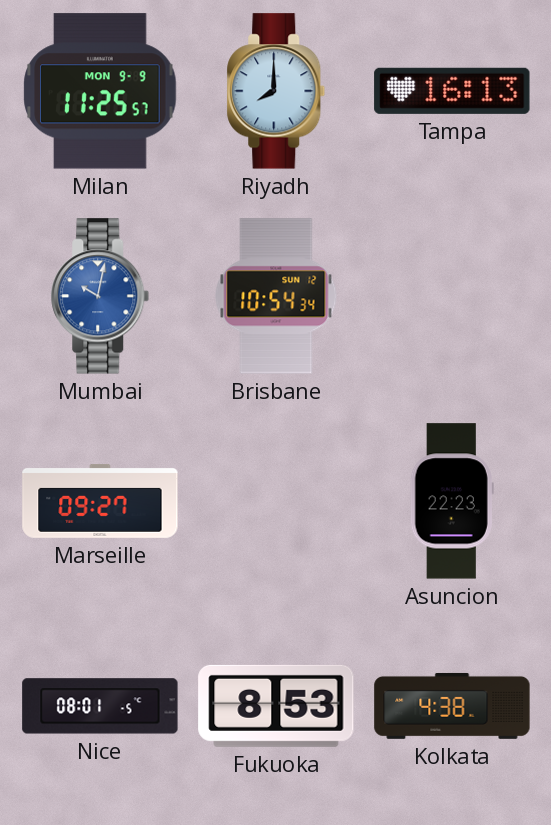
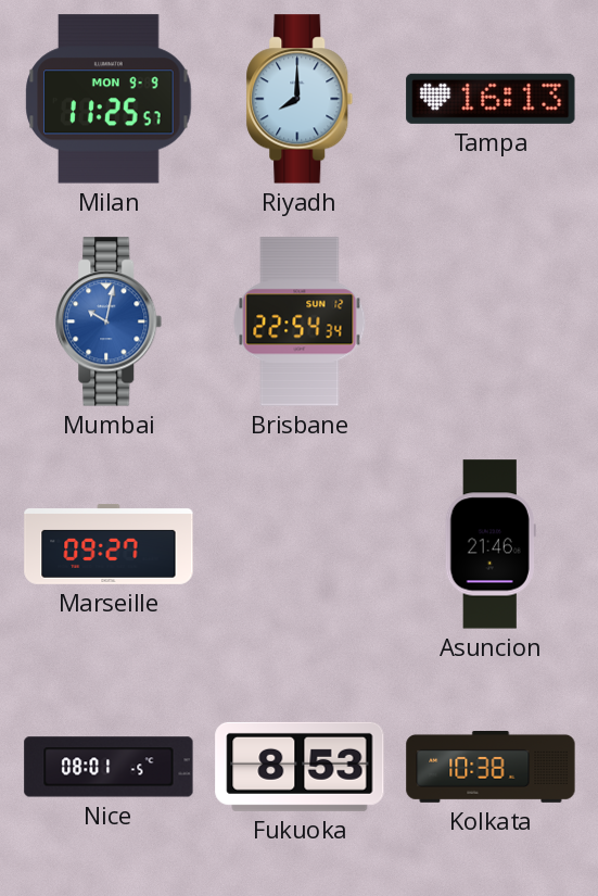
Brisbane: 10:54 -> 22:54 (300, 321)
Asuncion: 22:23 -> 21:46 (491, 544)
Kolkata: 4:38 -> 10:38 (491, 767)
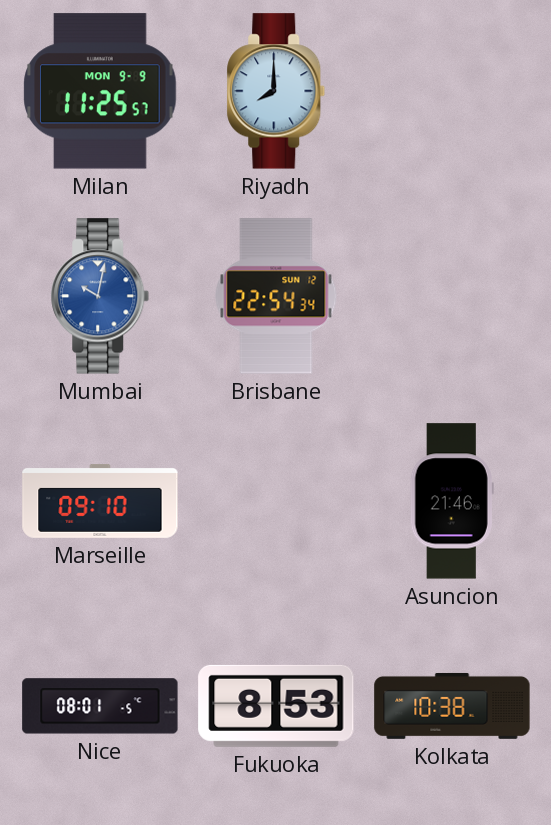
Tampa: 16:13 -> none (491, 99)
Marseille: 09:27 -> 09:10 (100, 501)
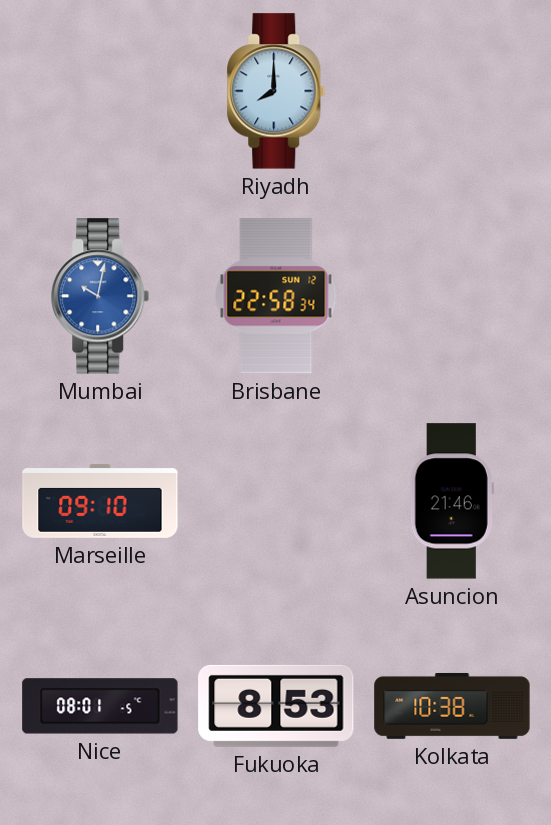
Milan: 11:25 -> none (100, 91)
Brisbane: 22:54 -> 22:58 (276, 296)
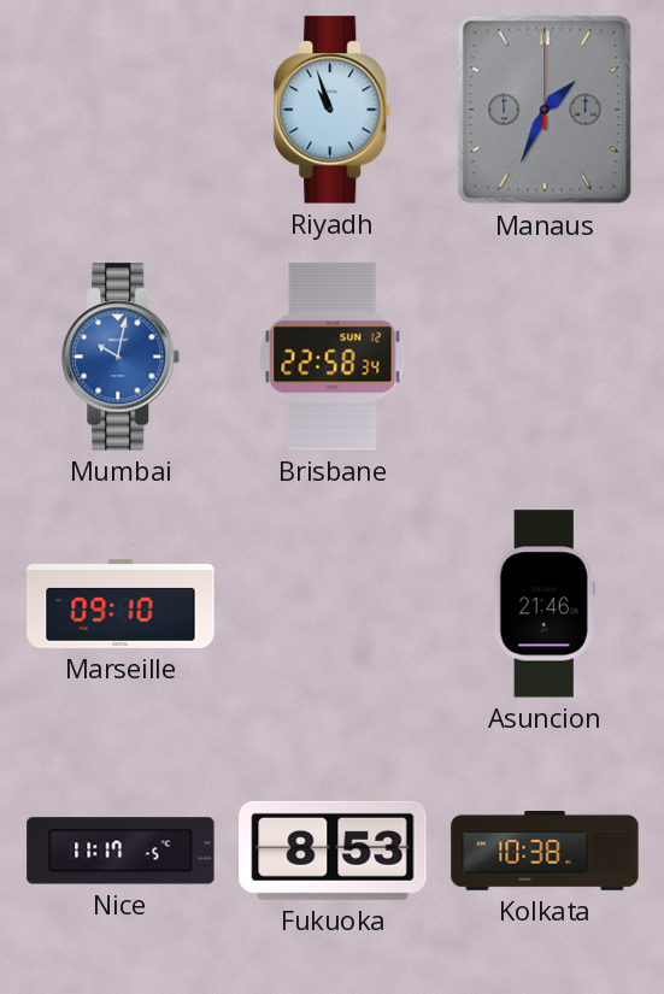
Riyadh: 8:00 -> 10:57 (333, 110)
Manaus: none -> 1:34 (545, 110)
Nice: 08:01 -> 11:17 (121, 851)
